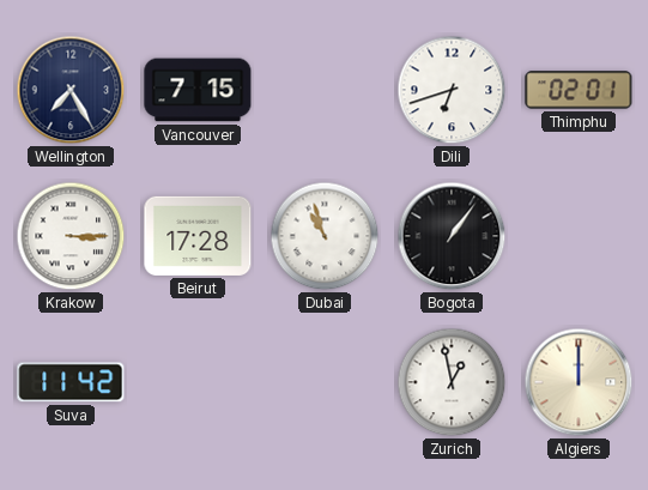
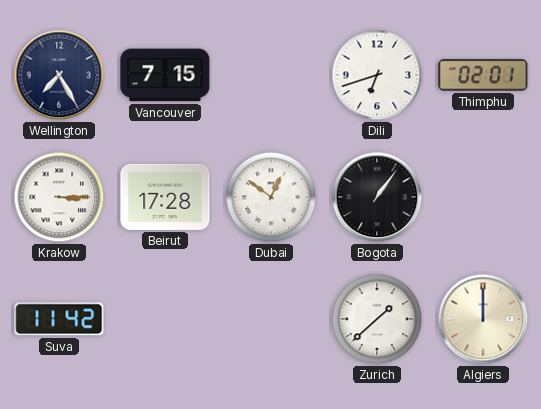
Dubai: 10:57 -> 12:51 (271, 197)
Zurich: 12:58 -> 1:38 (377, 319)
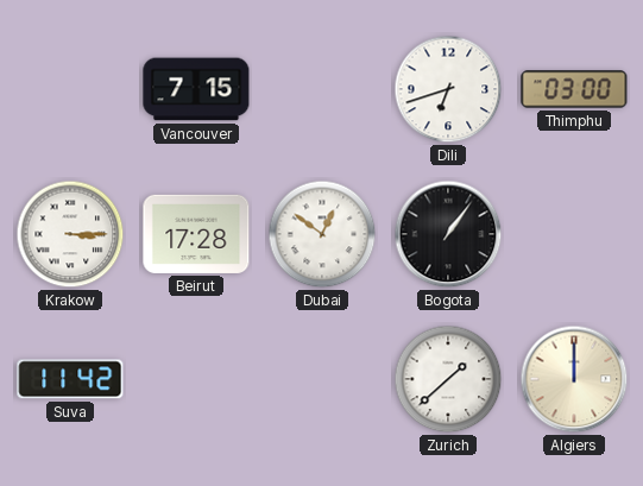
Wellington: 7:25 -> none (59, 75)
Thimphu: 02:01 -> 03:00 (574, 89)
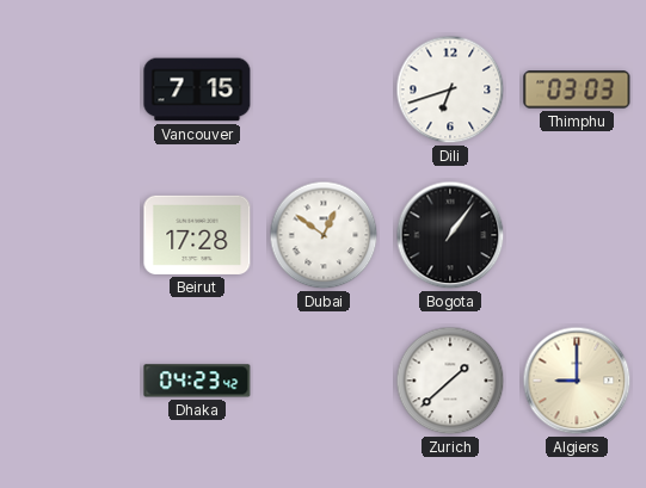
Thimphu: 03:00 -> 03:03 (577, 89)
Krakow: 3:15 -> none (70, 234)
Suva: 11:42 -> none (70, 379)
Dhaka: none -> 04:23 (197, 381)
Algiers: 12:00 -> 9:00 (577, 381)
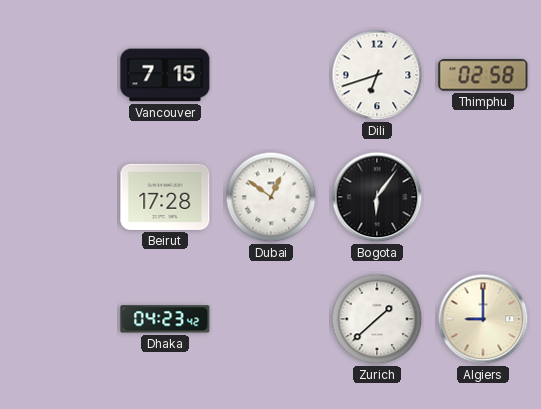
Thimphu: 03:03 -> 02:58 (483, 75)
Bogota: 1:06 -> 6:06 (377, 197)
